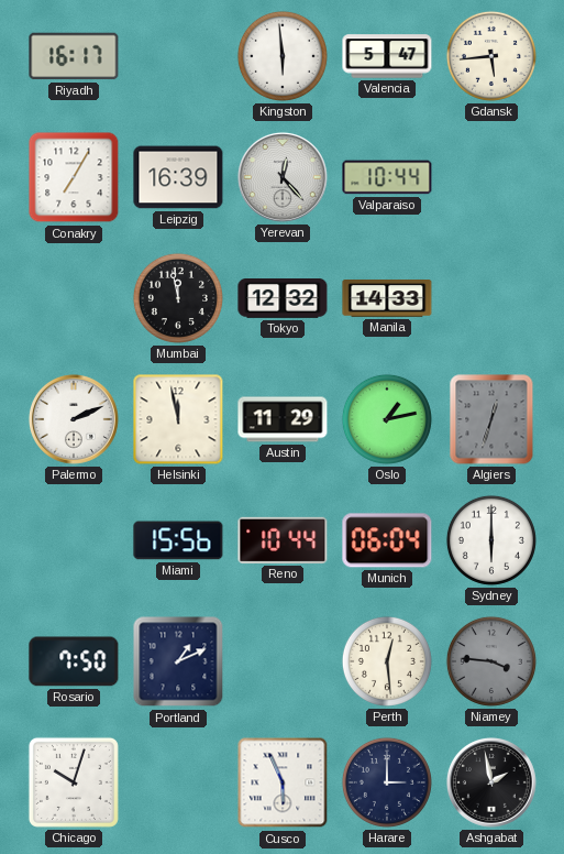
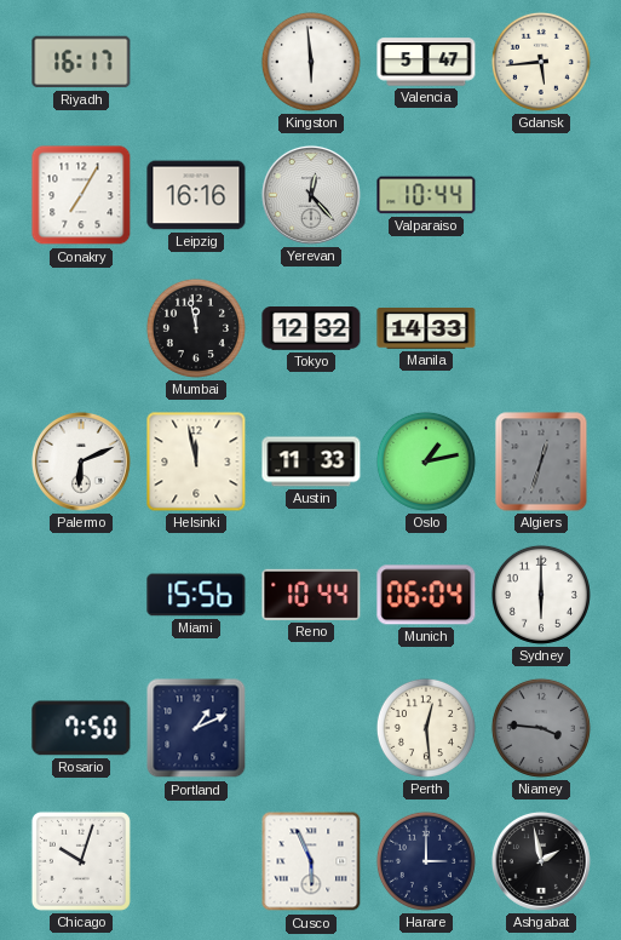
Leipzig: 16:39 -> 16:16 (196, 195)
Palermo: 2:11 -> 6:11 (81, 462)
Austin: 11:29 -> 11:33 (311, 462)
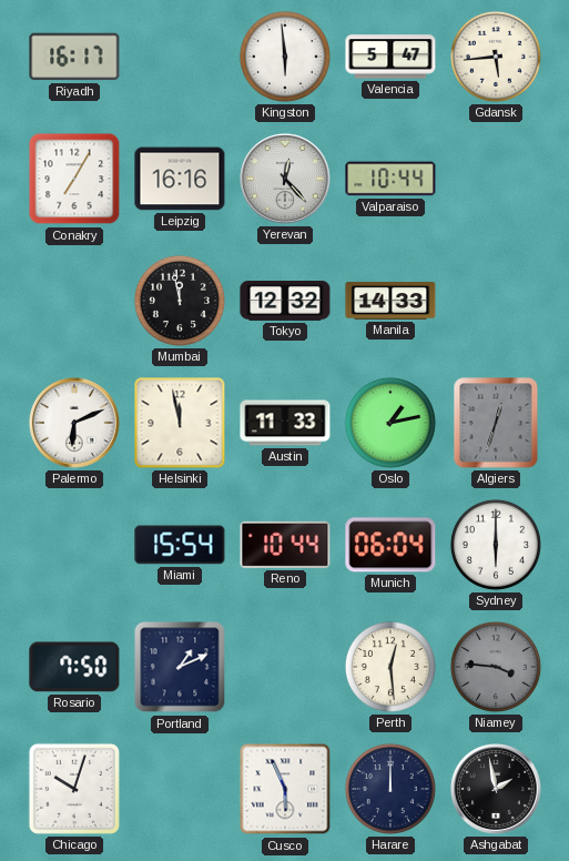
Miami: 15:56 -> 15:54 (180, 545)
Harare: 3:00 -> 12:00 (390, 789)
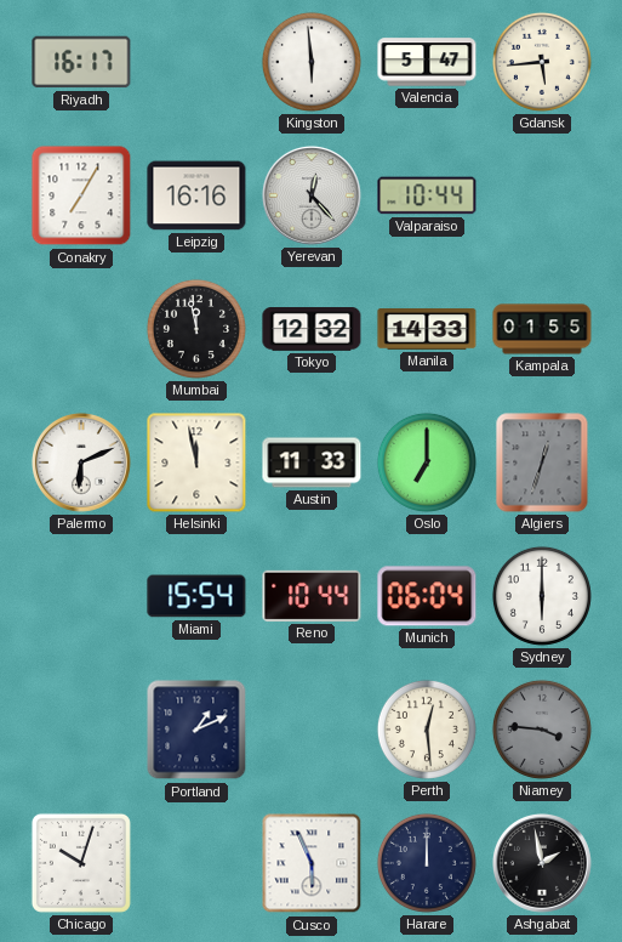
Kampala: none -> 01:55 (542, 329)
Oslo: 1:13 -> 7:00 (427, 463)
Rosario: 7:50 -> none (74, 667)
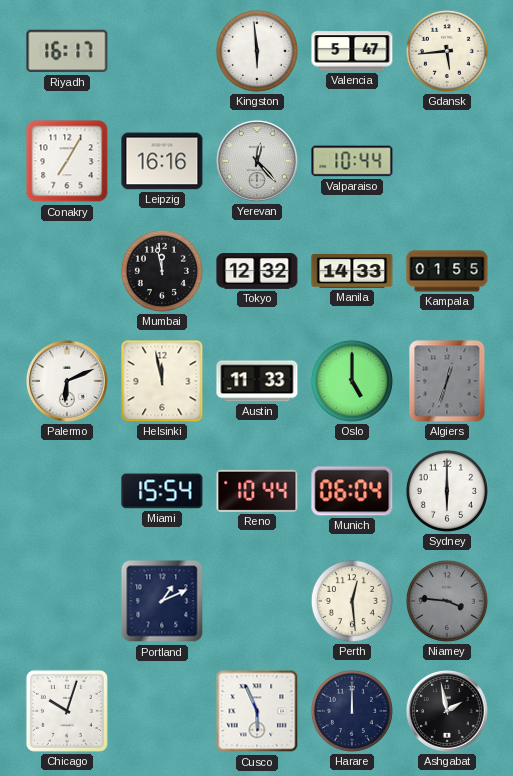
Oslo: 7:00 -> 5:00 (352, 381)
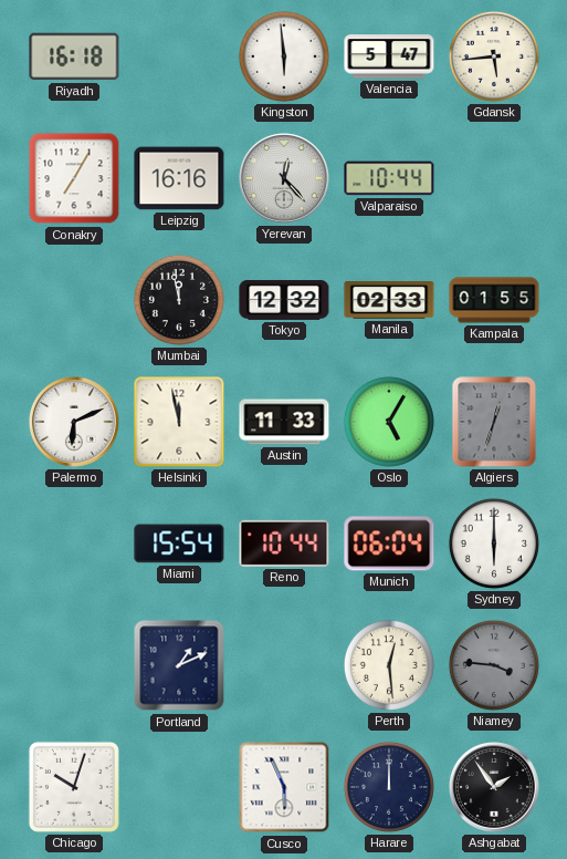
Riyadh: 16:17 -> 16:18 (74, 56)
Manila: 14:33 -> 02:33 (389, 301)
Oslo: 5:00 -> 5:05 (389, 422)
Ashgabat: 1:58 -> 1:54 (494, 787)
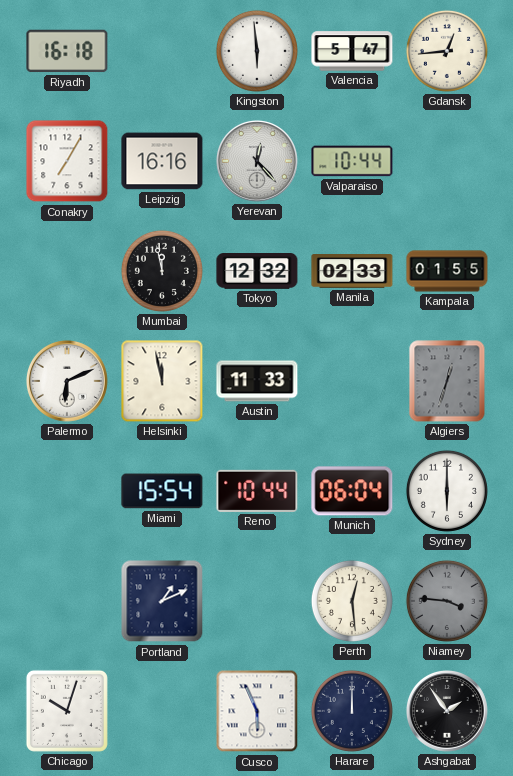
Gdansk: 5:44 -> 12:44 (447, 51)
Oslo: 5:05 -> none (389, 422)
